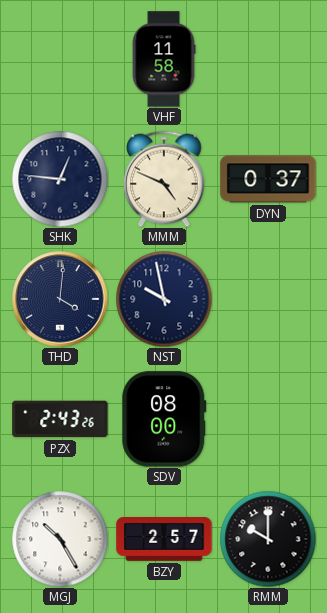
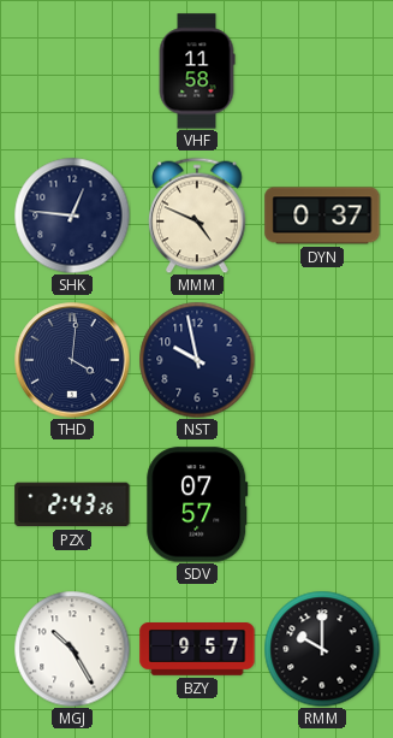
SDV: 08:00 -> 07:57 (197, 504)
BZY: 2:57 -> 9:57 (197, 650)
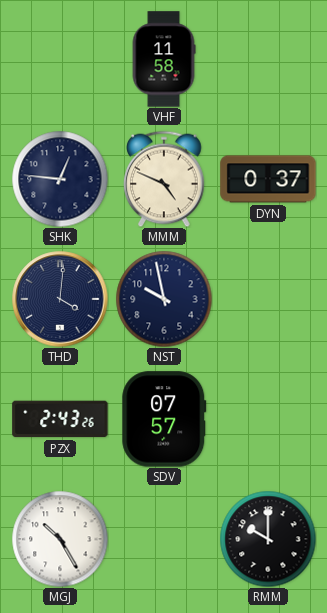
BZY: 9:57 -> none (197, 650)
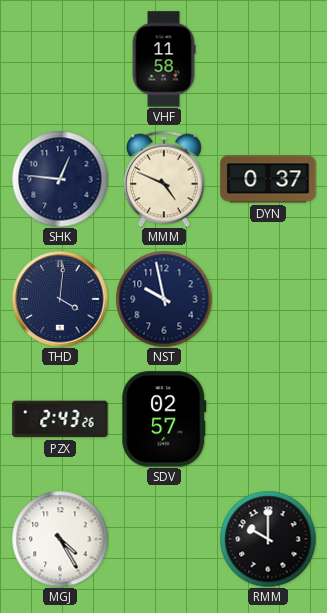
SDV: 07:57 -> 02:57 (164, 419)
MGJ: 10:25 -> 4:25 (60, 539)
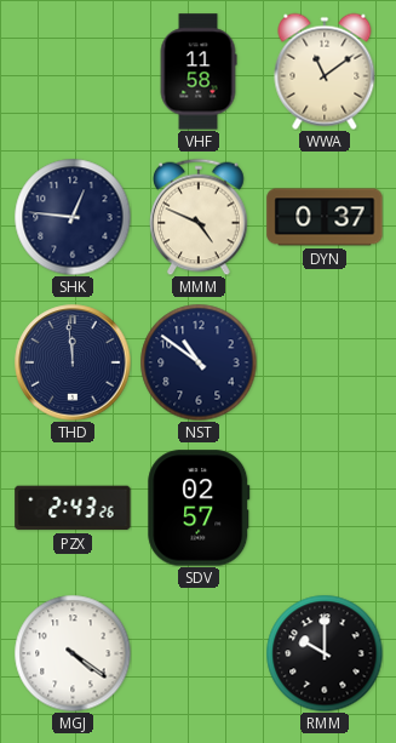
WWA: none -> 11:09 (325, 72)
THD: 4:01 -> 11:59 (73, 362)
NST: 9:58 -> 10:51 (199, 362)
MGJ: 4:25 -> 4:21 (73, 653)
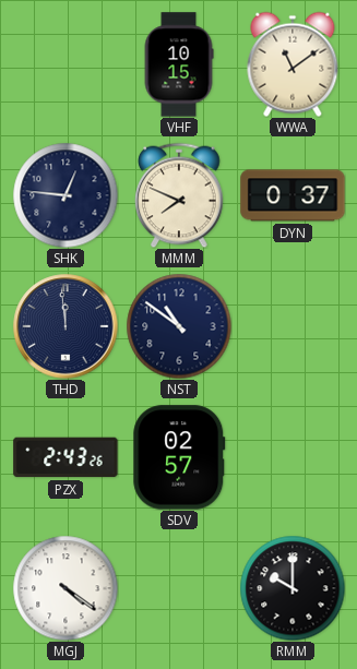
VHF: 11:58 -> 10:15 (179, 64)
MMM: 4:49 -> 7:49 (179, 195)
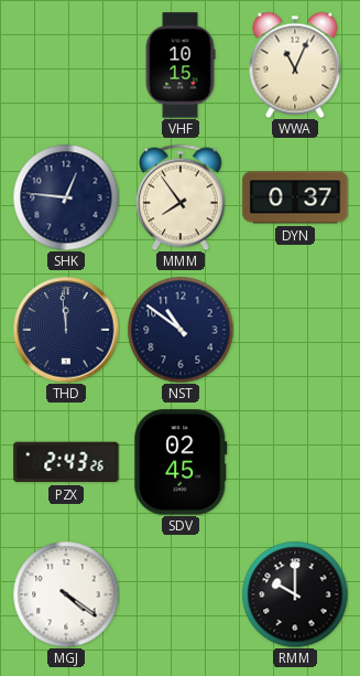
WWA: 11:09 -> 11:04 (295, 65)
MMM: 7:49 -> 7:54 (181, 197)
SDV: 02:57 -> 02:45 (181, 462)
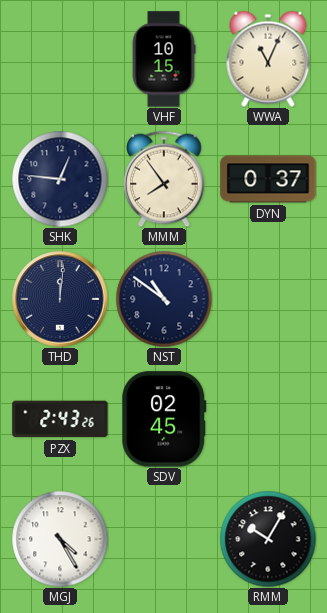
THD: 11:59 -> 12:01 (60, 299)
MGJ: 4:21 -> 4:25 (60, 539)
RMM: 10:00 -> 10:05 (268, 539)
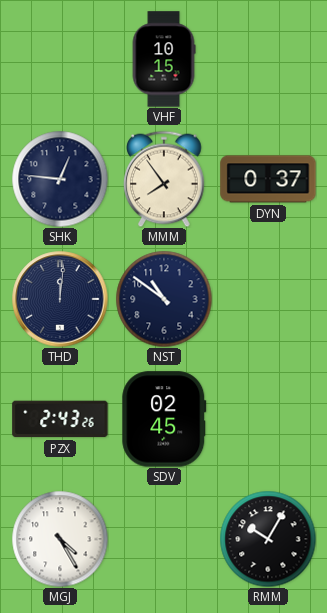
WWA: 11:04 -> none (268, 59)
